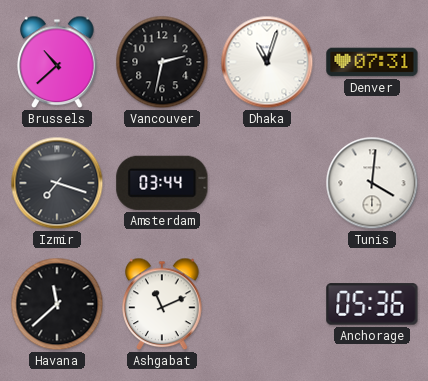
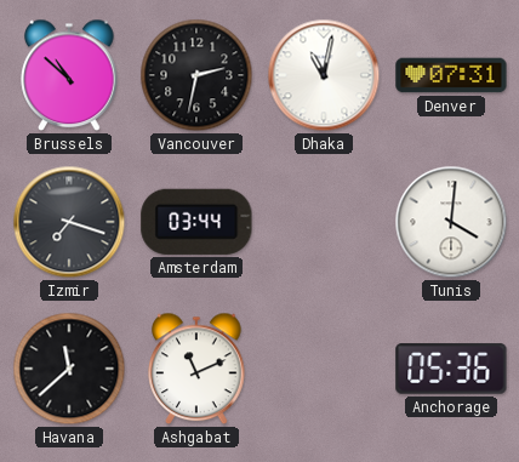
Brussels: 10:38 -> 10:52 (69, 75)
Dhaka: 11:03 -> 11:02 (324, 75)
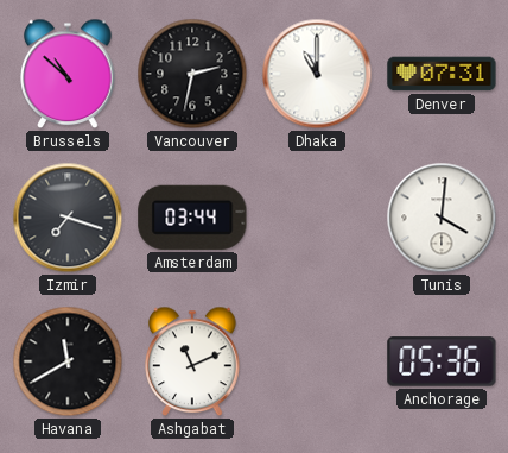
Dhaka: 11:02 -> 11:00 (317, 74)
Havana: 11:38 -> 11:40 (68, 361)
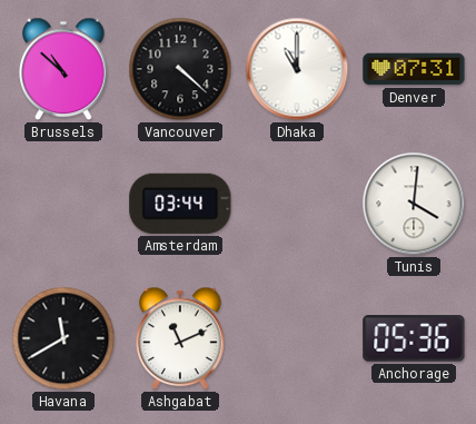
Vancouver: 2:32 -> 4:22 (180, 69)
Izmir: 7:18 -> none (68, 218)
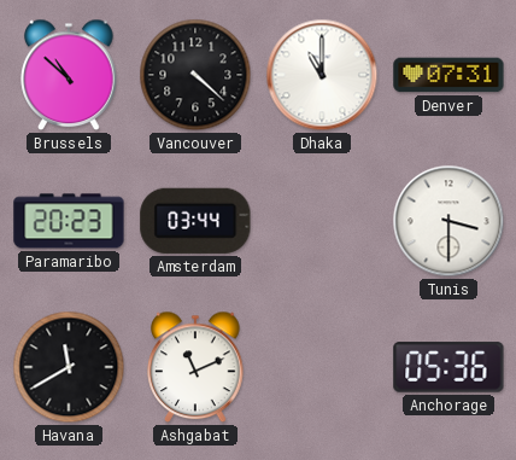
Paramaribo: none -> 20:23 (69, 221)
Tunis: 4:01 -> 3:30 (448, 221)
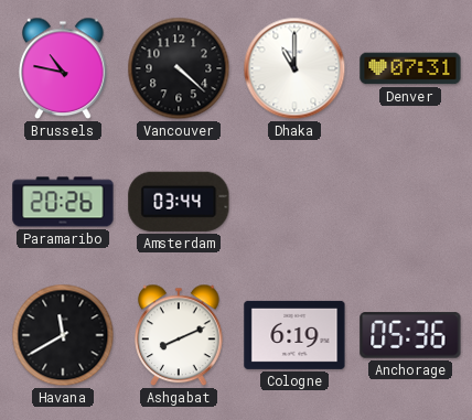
Brussels: 10:52 -> 10:47 (63, 68)
Paramaribo: 20:23 -> 20:26 (63, 202)
Tunis: 3:30 -> none (448, 221)
Ashgabat: 11:11 -> 8:11 (179, 335)
Cologne: none -> 6:19 (294, 335)
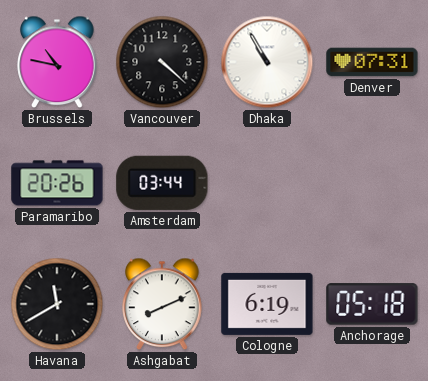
Dhaka: 11:00 -> 10:55 (267, 62)
Anchorage: 05:36 -> 05:18 (372, 304)
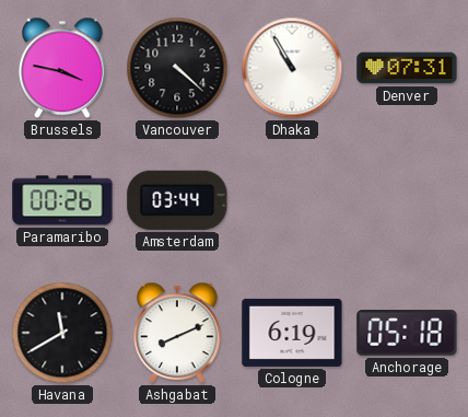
Brussels: 10:47 -> 3:47 (62, 68)
Paramaribo: 20:26 -> 00:26 (62, 200)
